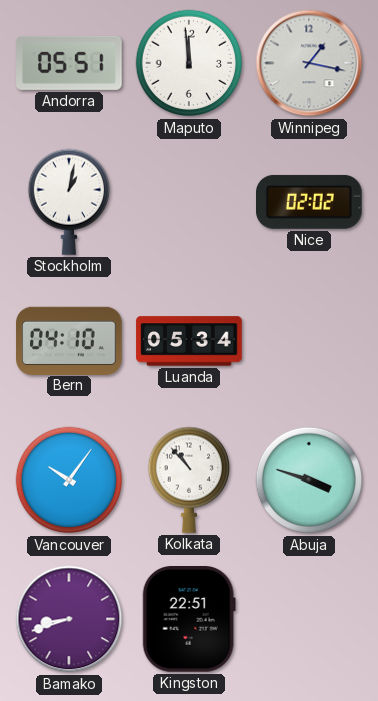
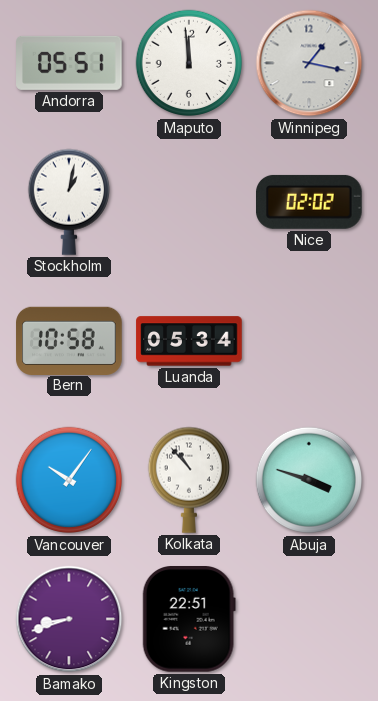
Bern: 04:10 -> 10:58 (69, 340)
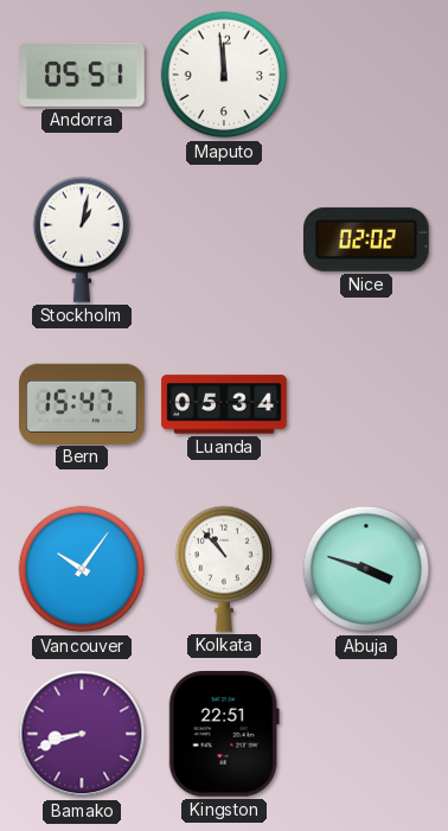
Winnipeg: 1:17 -> none (309, 63)
Bern: 10:58 -> 15:47 (82, 403)
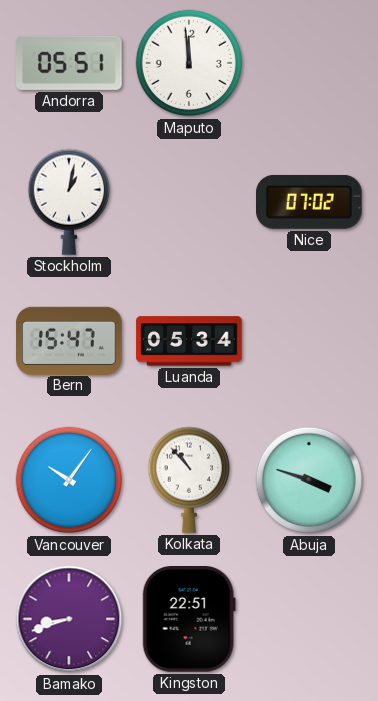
Nice: 02:02 -> 07:02 (310, 202)
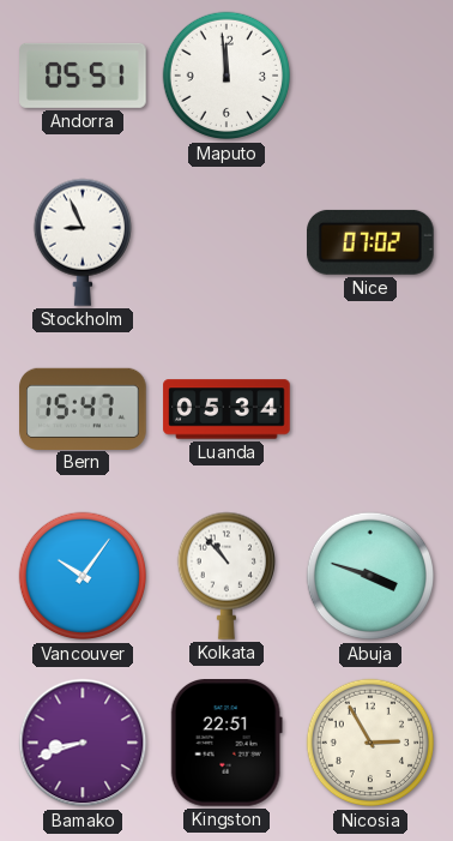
Stockholm: 1:02 -> 8:56 (81, 242)
Nicosia: none -> 2:55 (370, 743)
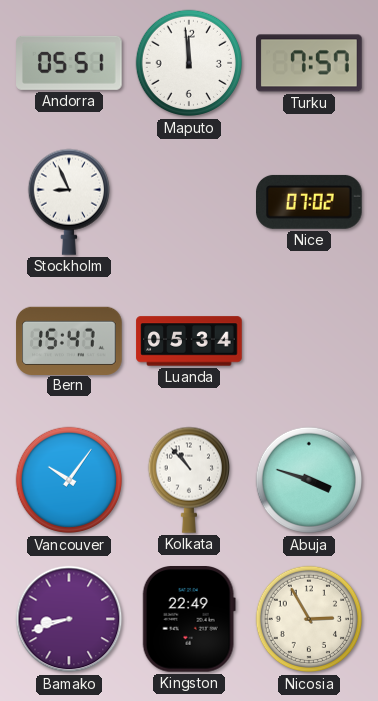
Turku: none -> 7:57 (309, 63)
Kingston: 22:51 -> 22:49 (189, 620)
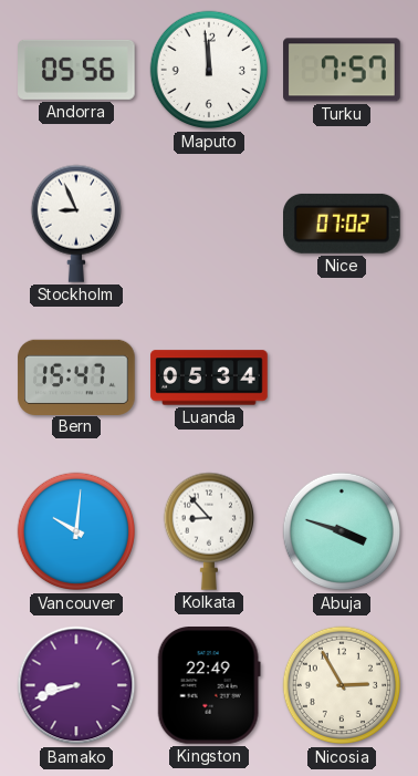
Andorra: 05:51 -> 05:56 (76, 70)
Vancouver: 10:06 -> 10:01 (76, 531)
Kolkata: 10:53 -> 8:53 (208, 531)
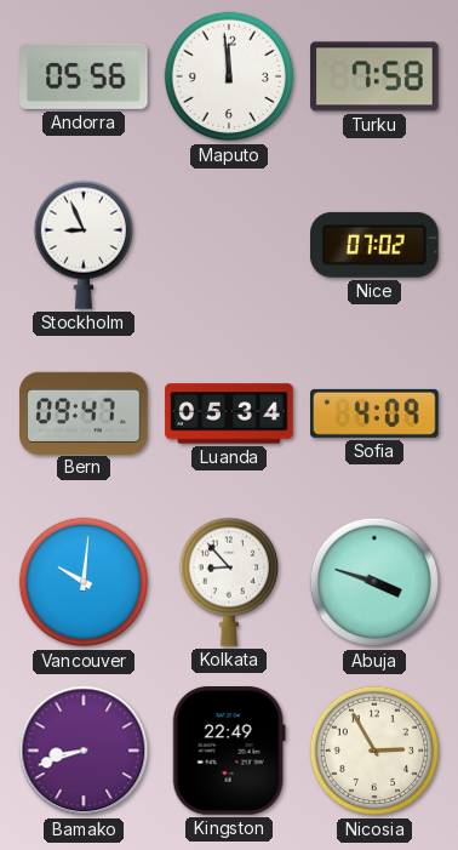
Turku: 7:57 -> 7:58 (374, 76)
Bern: 15:47 -> 09:47 (84, 412)
Sofia: none -> 4:09 (374, 413)
